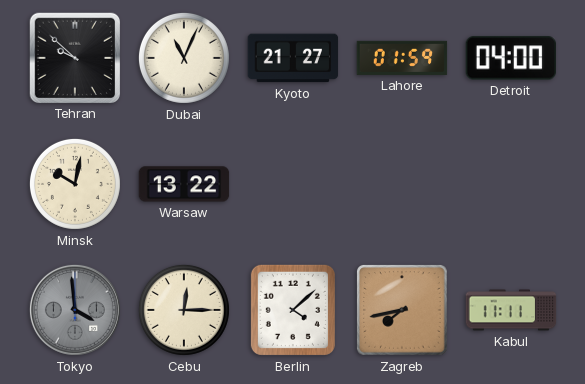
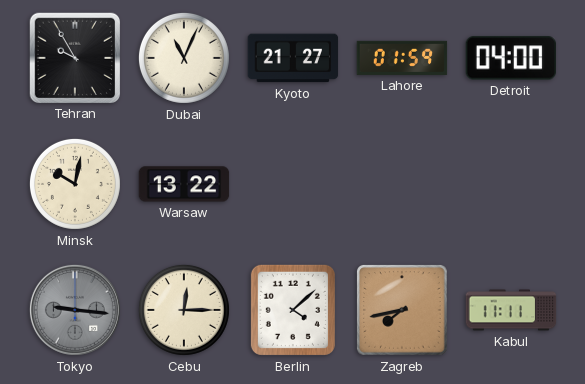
Tehran: 9:52 -> 9:55 (74, 57)
Tokyo: 3:59 -> 9:16 (75, 310)
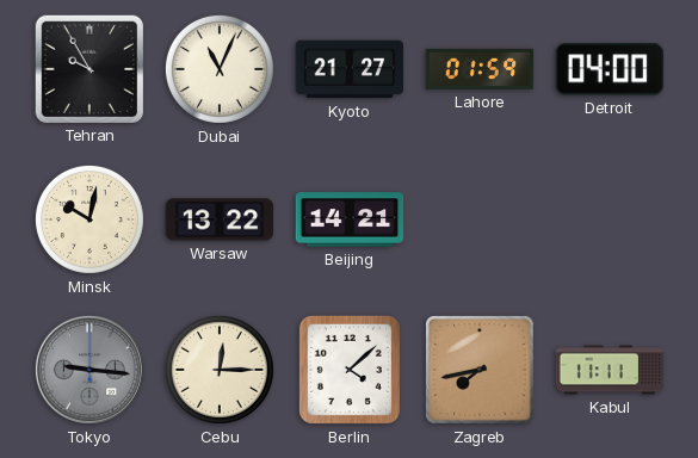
Beijing: none -> 14:21 (350, 219)
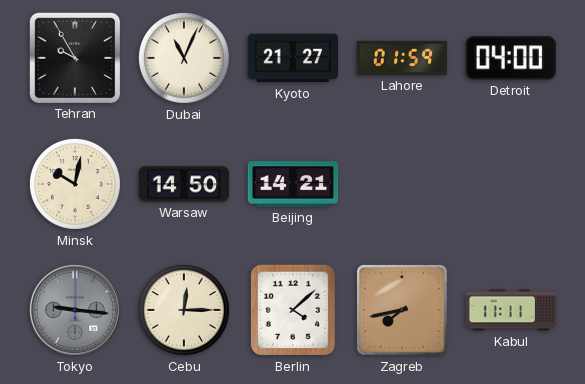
Warsaw: 13:22 -> 14:50 (184, 184)
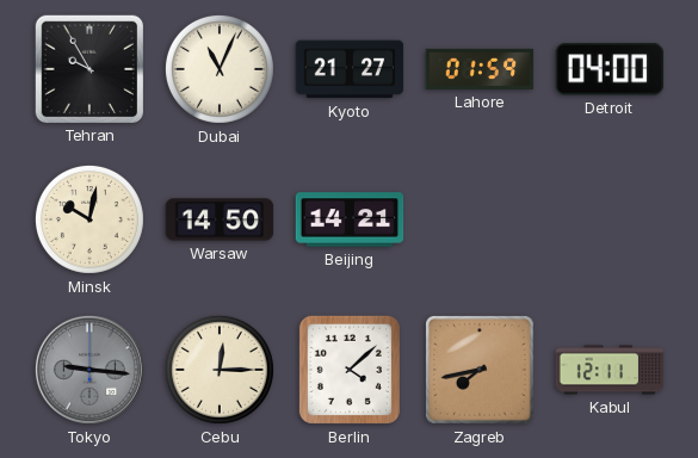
Kabul: 11:11 -> 12:11 (610, 370)
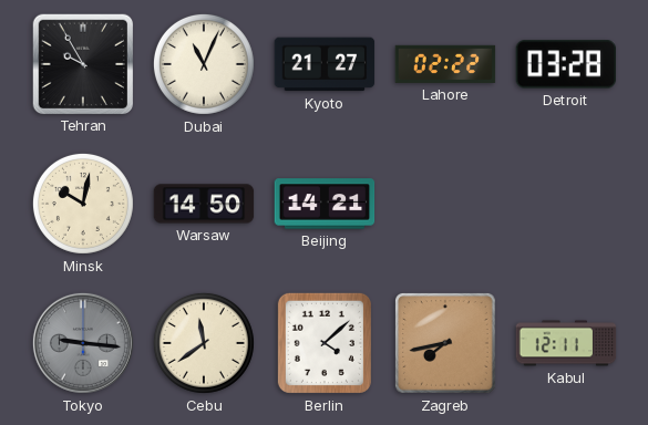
Lahore: 01:59 -> 02:22 (445, 64)
Detroit: 04:00 -> 03:28 (565, 64)
Cebu: 12:15 -> 11:39 (204, 343)
